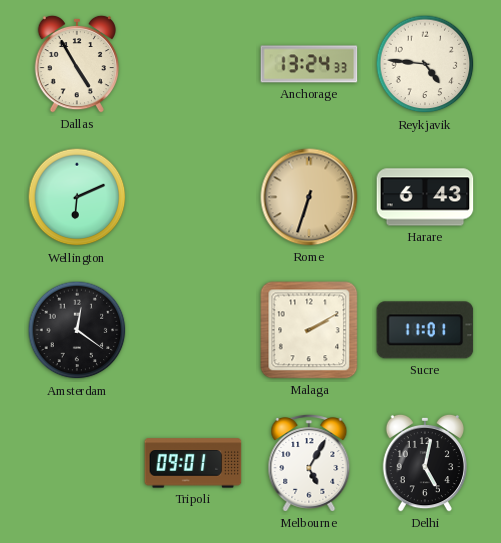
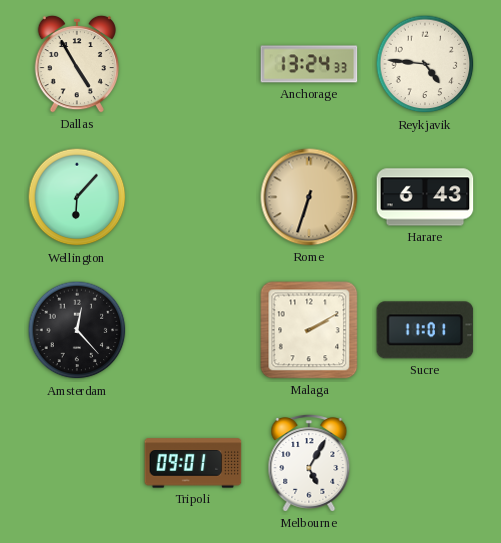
Wellington: 6:11 -> 6:07 (77, 197)
Amsterdam: 12:21 -> 12:23 (77, 330)
Delhi: 5:02 -> none (424, 463)
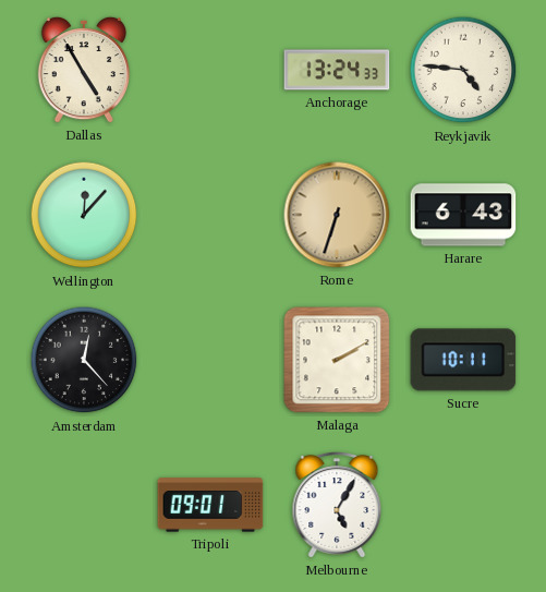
Wellington: 6:07 -> 12:07 (84, 215)
Sucre: 11:01 -> 10:11 (463, 360)
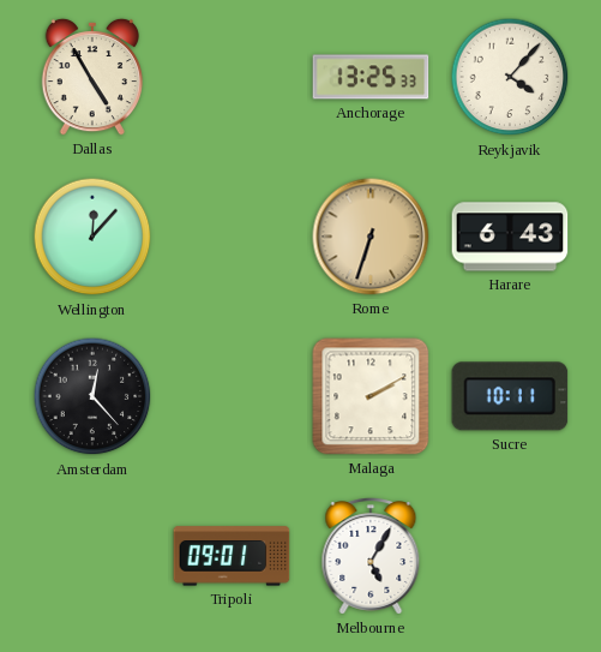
Anchorage: 13:24 -> 13:25 (371, 77)
Reykjavik: 4:46 -> 4:07 (510, 77)
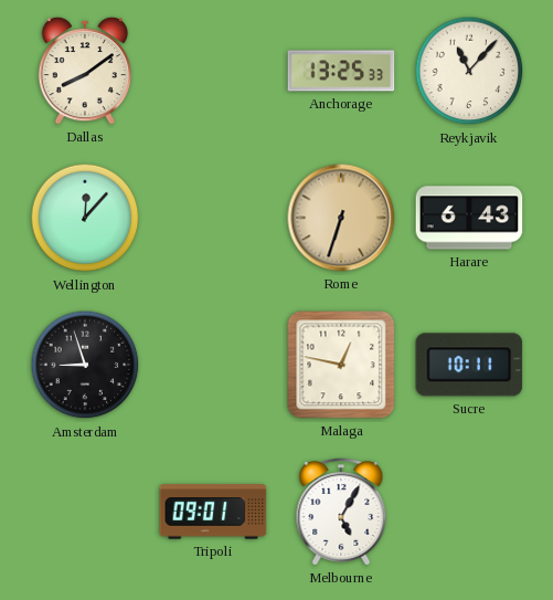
Dallas: 4:55 -> 8:09 (84, 71)
Reykjavik: 4:07 -> 11:07 (469, 71)
Amsterdam: 12:23 -> 8:57 (85, 365)
Malaga: 2:10 -> 12:47 (341, 365)
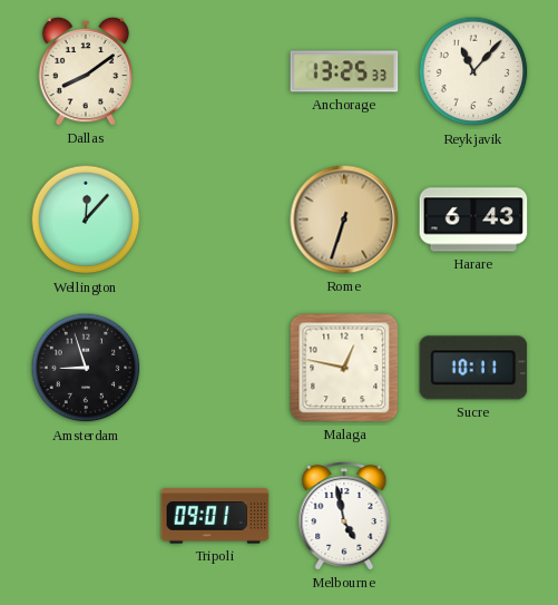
Melbourne: 5:05 -> 4:58 (344, 516)
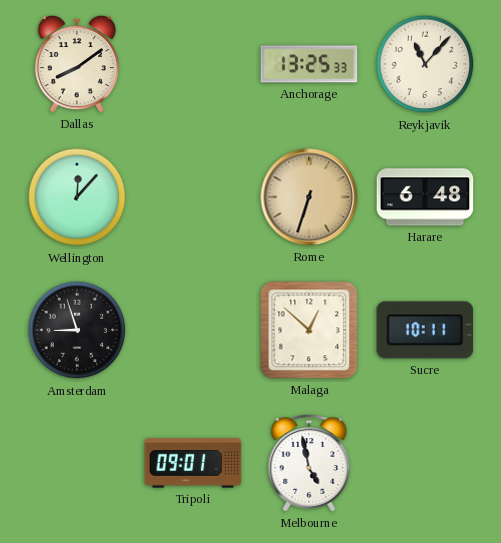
Harare: 6:43 -> 6:48 (425, 197)
Malaga: 12:47 -> 12:52 (309, 330)
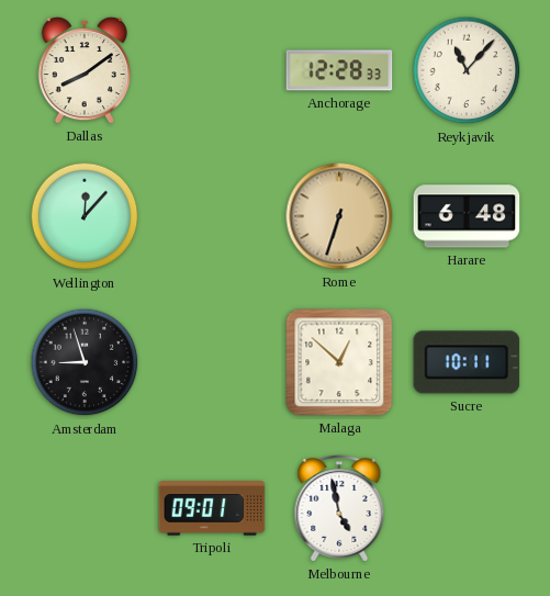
Anchorage: 13:25 -> 12:28 (339, 70)
